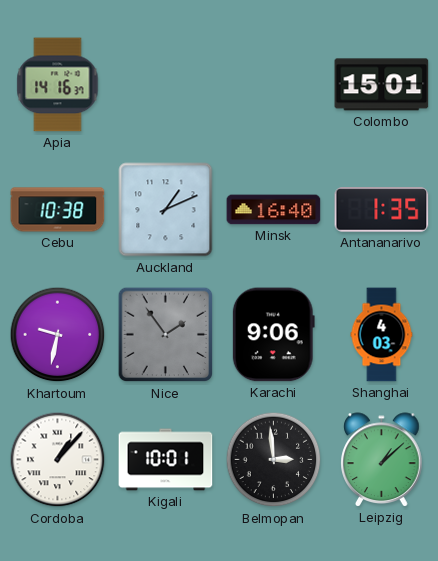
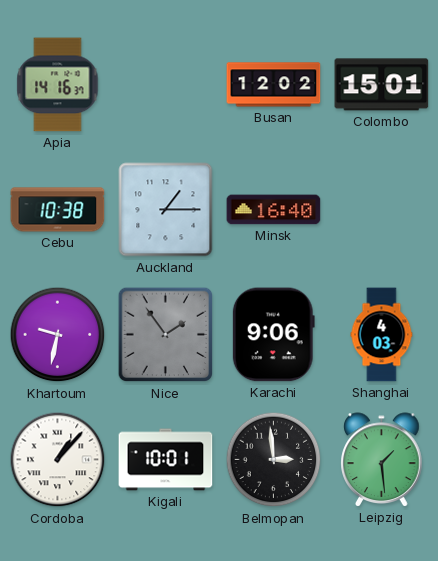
Busan: none -> 12:02 (274, 85)
Auckland: 1:11 -> 1:15 (166, 210)
Antananarivo: 1:35 -> none (382, 210)
Leipzig: 1:08 -> 1:29 (382, 460)
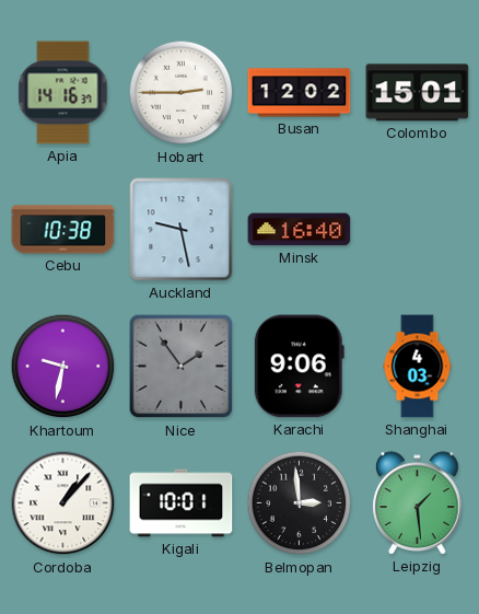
Hobart: none -> 2:45 (182, 93)
Auckland: 1:15 -> 9:28 (182, 230)
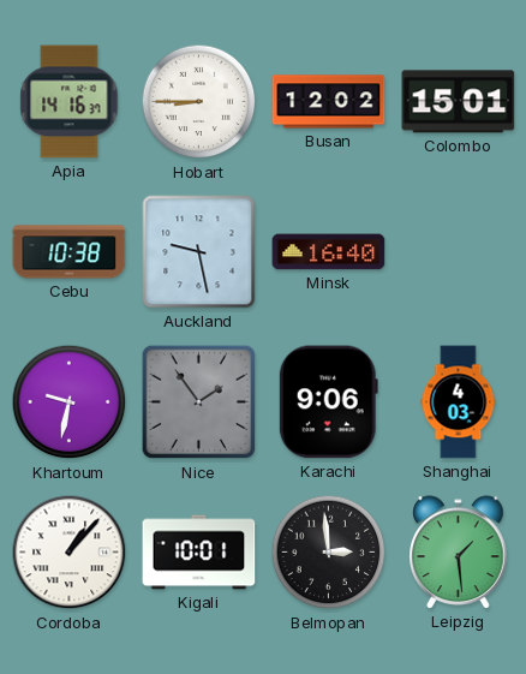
Hobart: 2:45 -> 8:45 (199, 102)
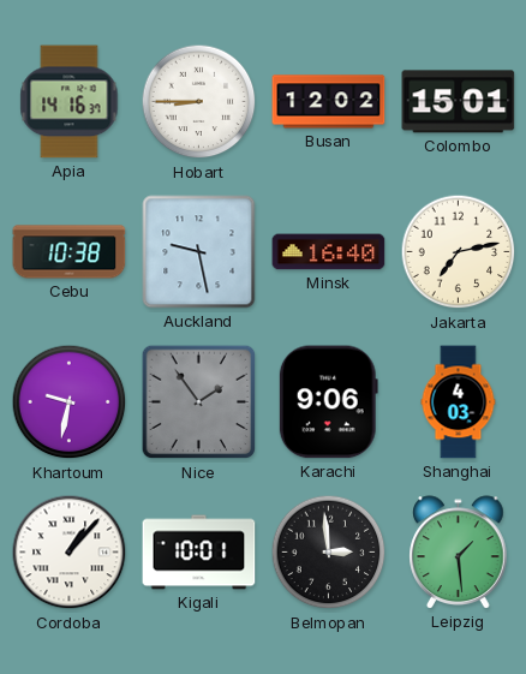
Jakarta: none -> 7:13 (459, 252)
